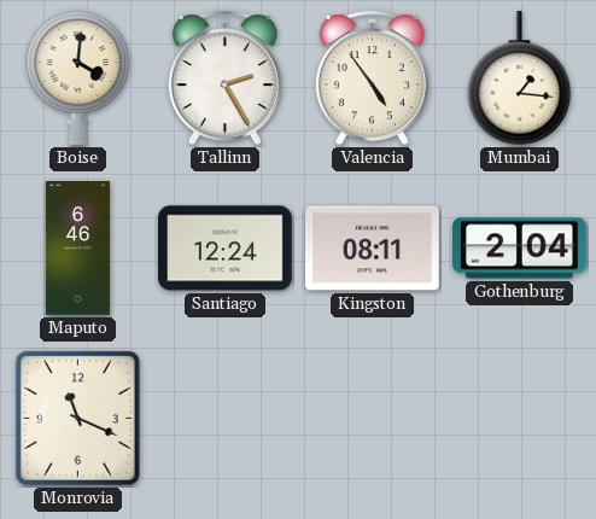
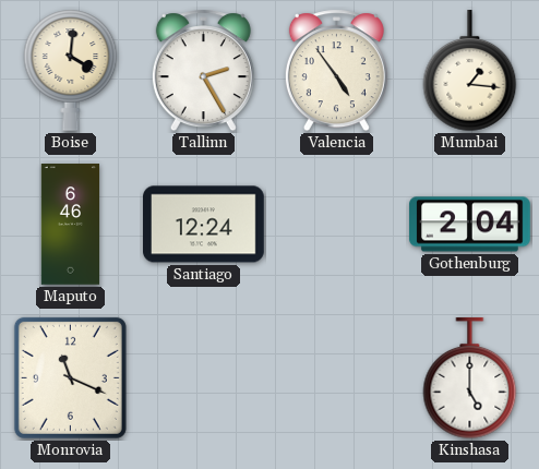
Kingston: 08:11 -> none (373, 249)
Kinshasa: none -> 5:00 (470, 380)
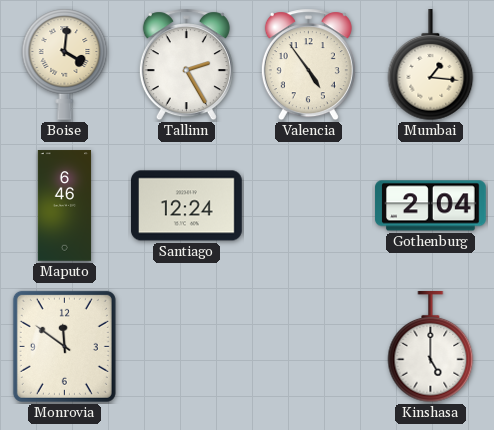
Monrovia: 11:19 -> 11:51 (64, 346)
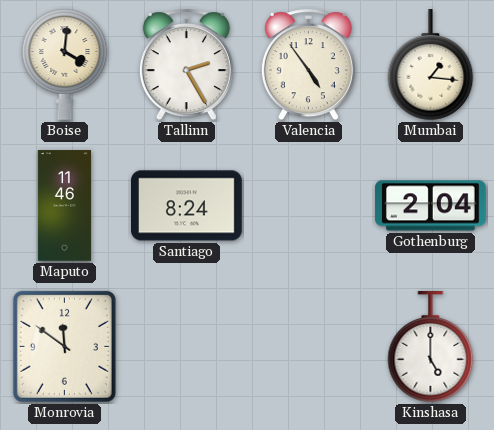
Maputo: 6:46 -> 11:46 (65, 206)
Santiago: 12:24 -> 8:24 (187, 206)
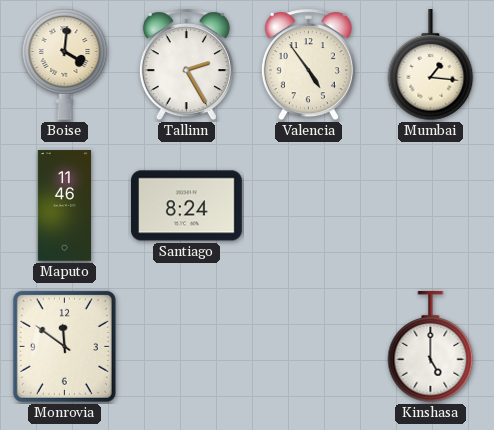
Gothenburg: 2:04 -> none (431, 206)
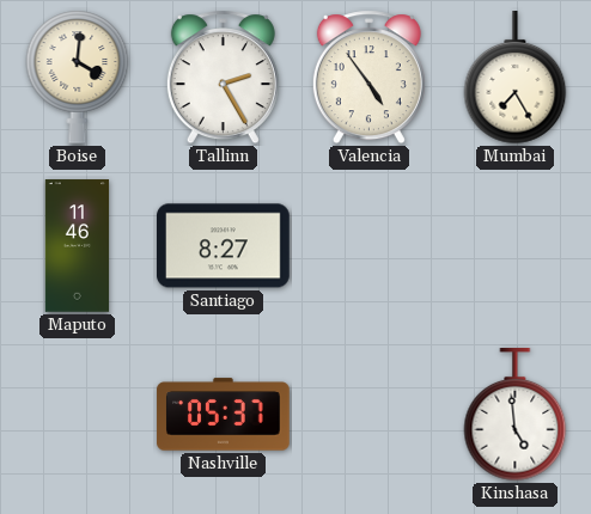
Mumbai: 1:16 -> 7:25 (516, 79)
Santiago: 8:24 -> 8:27 (224, 246)
Monrovia: 11:51 -> none (64, 346)
Nashville: none -> 05:37 (224, 415)
Kinshasa: 5:00 -> 4:59 (516, 416)
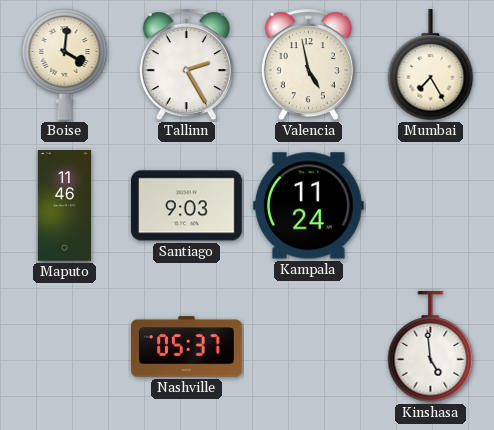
Valencia: 4:54 -> 4:58 (308, 65)
Santiago: 8:27 -> 9:03 (187, 206)
Kampala: none -> 11:24 (309, 206)
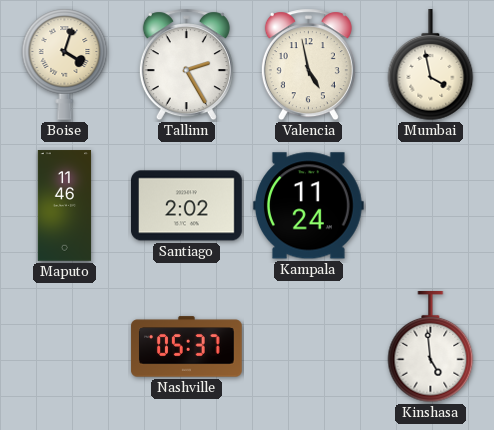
Boise: 4:01 -> 4:03 (65, 64)
Mumbai: 7:25 -> 3:58 (431, 66)
Santiago: 9:03 -> 2:02 (187, 206)
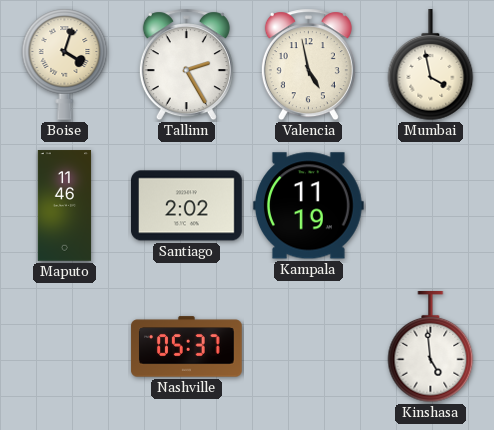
Kampala: 11:24 -> 11:19 (309, 206)
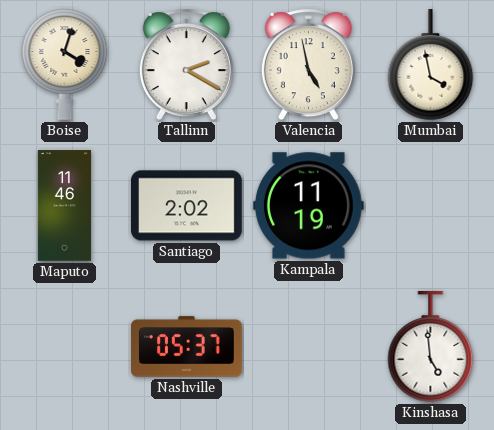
Tallinn: 2:25 -> 2:20 (186, 65)
